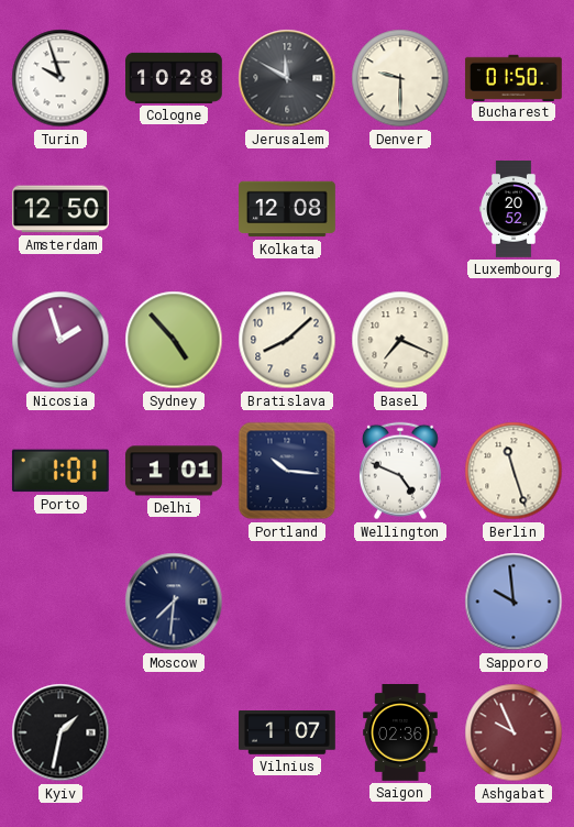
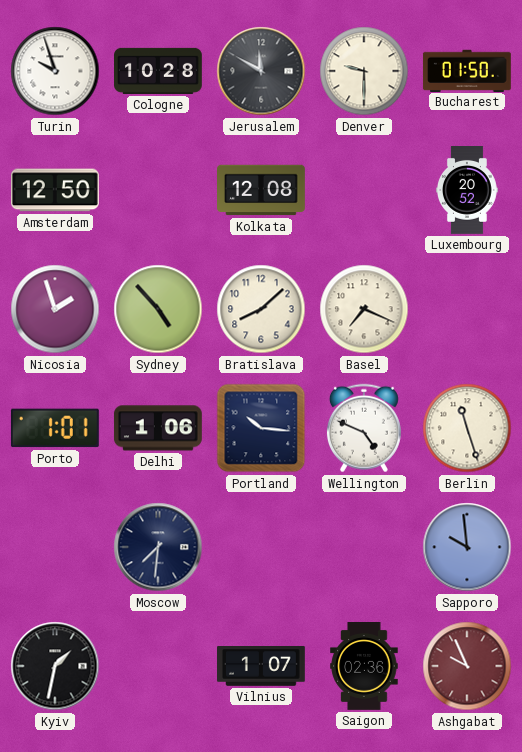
Delhi: 1:01 -> 1:06 (158, 428)
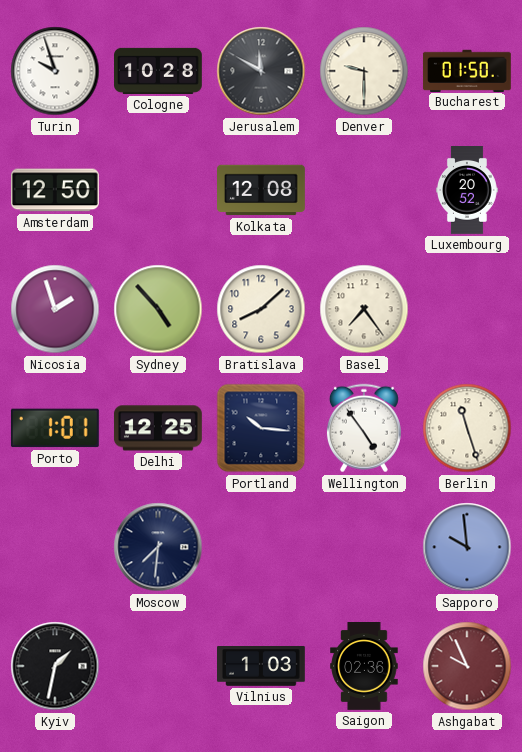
Basel: 7:19 -> 7:24 (364, 309)
Delhi: 1:06 -> 12:25 (158, 428)
Wellington: 4:49 -> 4:54 (364, 428)
Vilnius: 1:07 -> 1:03 (262, 667)
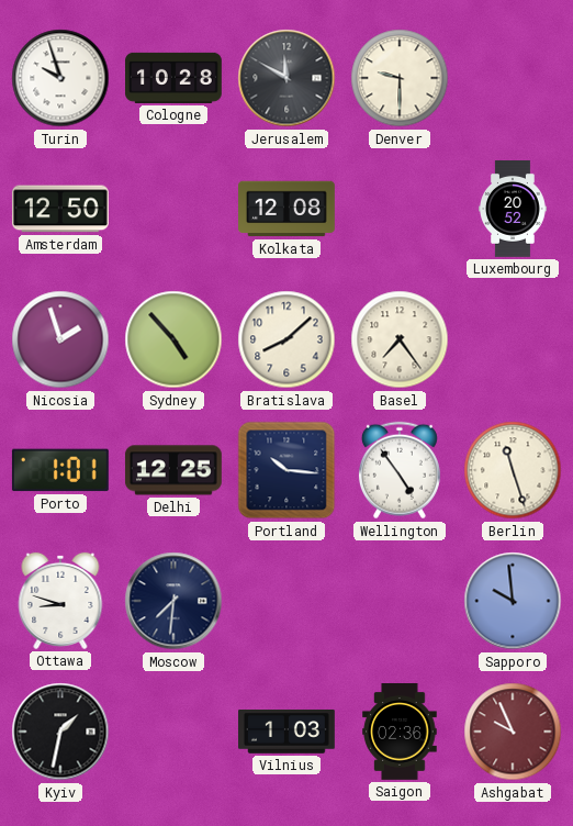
Bucharest: 01:50 -> none (467, 70)
Ottawa: none -> 8:48 (60, 601)
